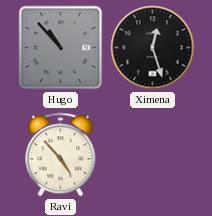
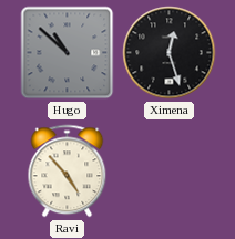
Hugo: 10:53 -> 10:52 (68, 53)
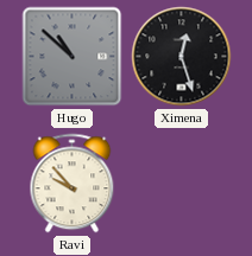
Ravi: 4:53 -> 9:53 (73, 184)
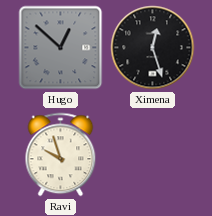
Hugo: 10:52 -> 12:52 (61, 48)
Ravi: 9:53 -> 9:57 (61, 155)
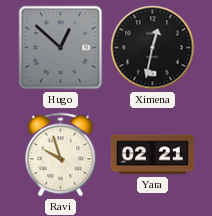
Ximena: 12:27 -> 12:32 (153, 48)
Yara: none -> 02:21 (152, 155)
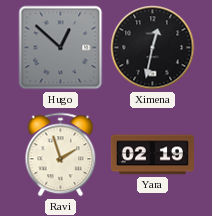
Ravi: 9:57 -> 1:57 (61, 155)
Yara: 02:21 -> 02:19 (152, 155)
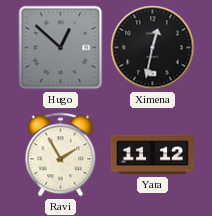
Ravi: 1:57 -> 1:55 (61, 155)
Yara: 02:19 -> 11:12 (152, 155)
